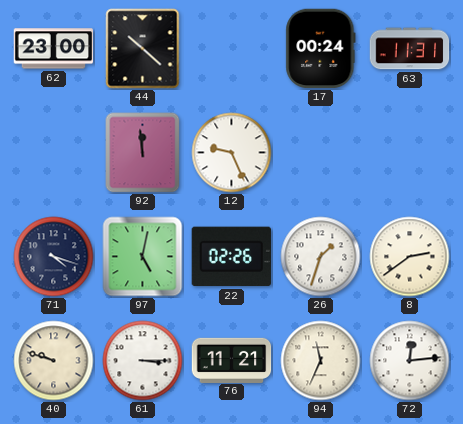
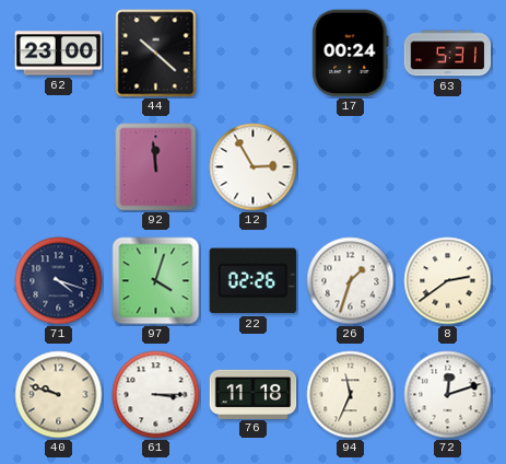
63: 11:31 -> 5:31 (448, 54)
12: 9:26 -> 2:55 (254, 167)
97: 5:02 -> 4:03 (156, 281)
76: 11:21 -> 11:18 (254, 394)
72: 12:14 -> 12:12 (448, 395)
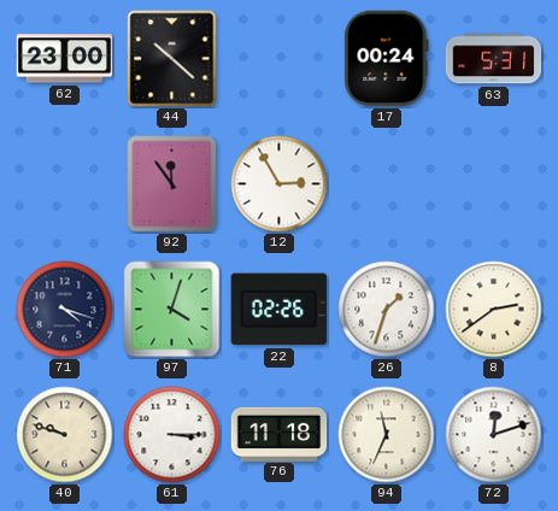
92: 11:59 -> 11:54 (172, 184)
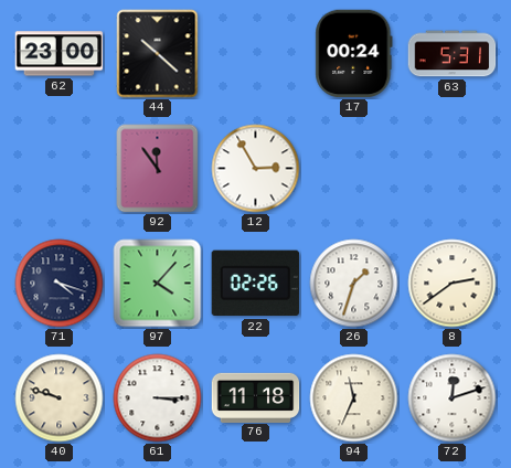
97: 4:03 -> 4:07 (158, 284)
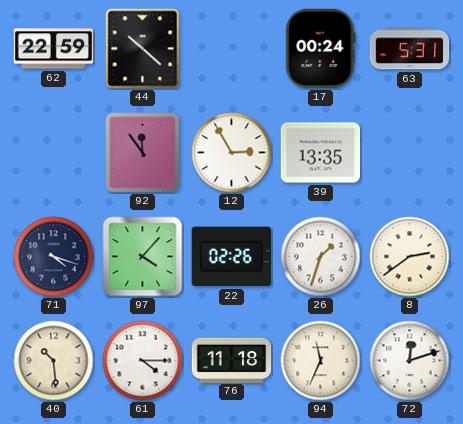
62: 23:00 -> 22:59 (54, 49)
39: none -> 13:35 (321, 153)
40: 9:48 -> 10:29 (54, 361)
61: 3:15 -> 4:15 (143, 361)
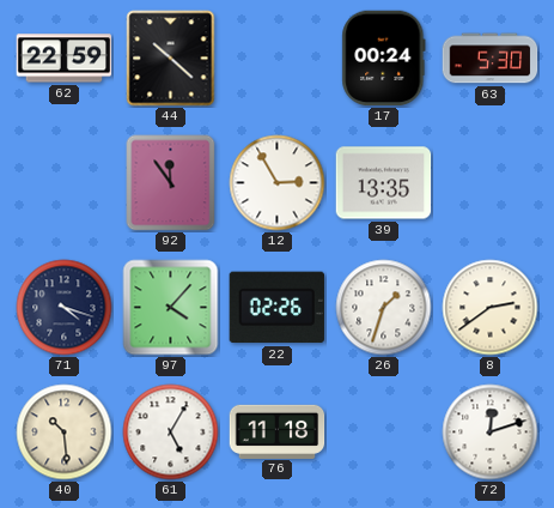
63: 5:31 -> 5:30 (491, 59)
61: 4:15 -> 5:05 (171, 433)
94: 11:34 -> none (321, 361)
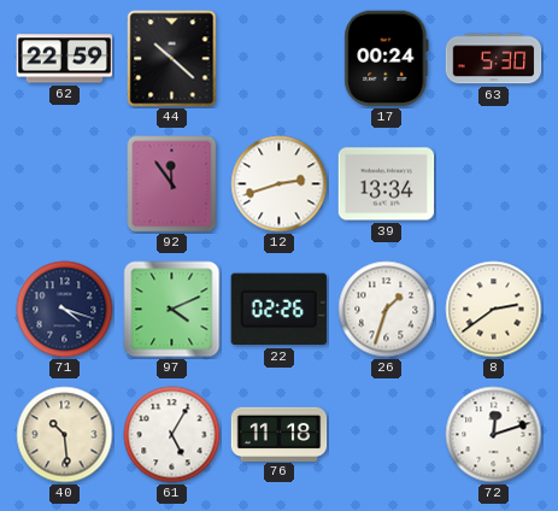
12: 2:55 -> 2:42 (280, 184)
39: 13:35 -> 13:34 (387, 184)
97: 4:07 -> 4:11 (172, 310)
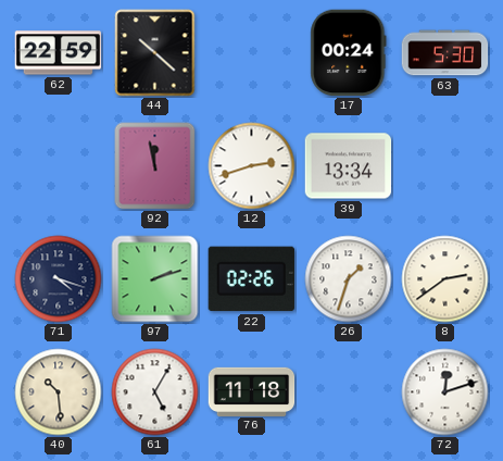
92: 11:54 -> 11:58 (155, 166)
97: 4:11 -> 2:12 (155, 279)
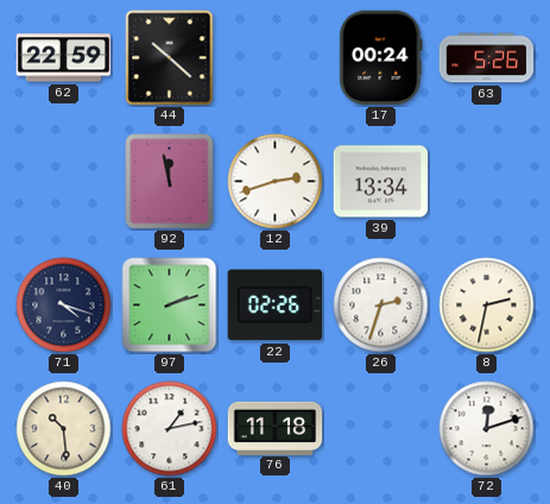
63: 5:30 -> 5:26 (487, 58)
26: 1:33 -> 2:33 (381, 305)
8: 2:39 -> 2:32 (487, 305)
61: 5:05 -> 1:13 (170, 429)
